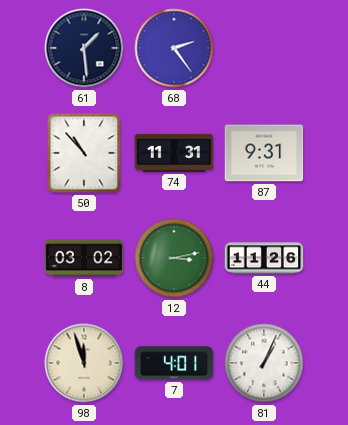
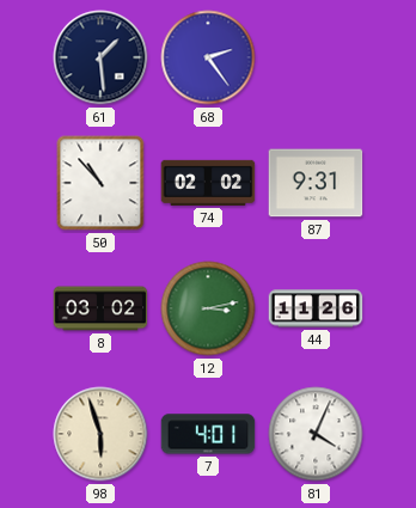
74: 11:31 -> 02:02 (208, 183)
98: 11:57 -> 5:57 (100, 434)
81: 1:04 -> 4:04 (316, 434)
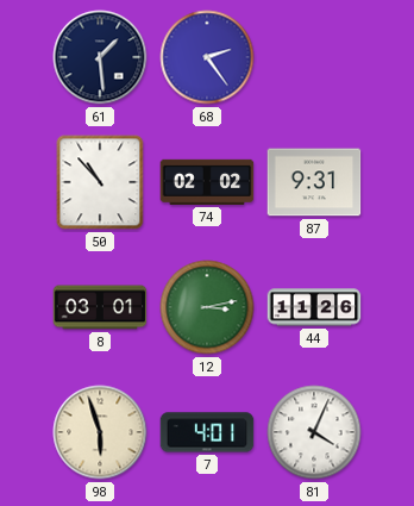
8: 03:02 -> 03:01 (100, 307)
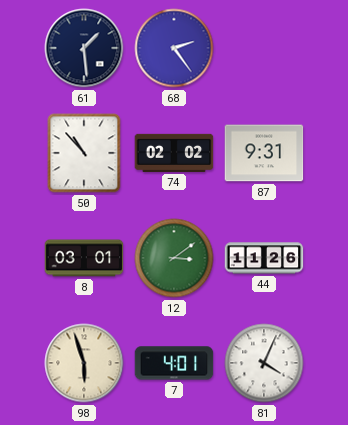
12: 3:13 -> 3:09 (174, 258)
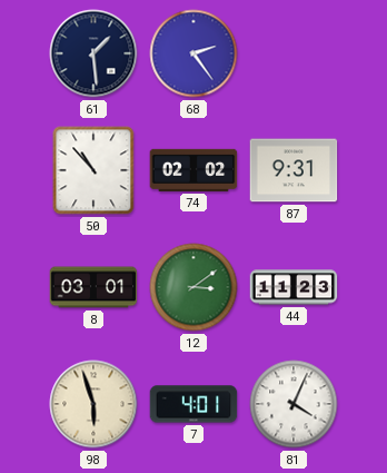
44: 11:26 -> 11:23 (294, 287)
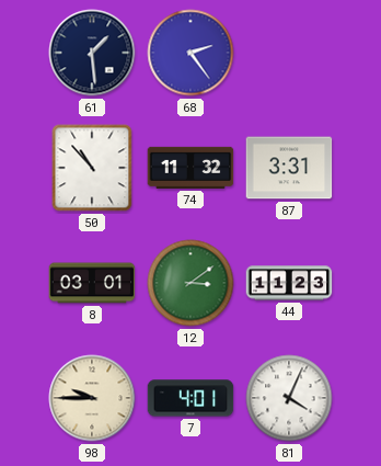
74: 02:02 -> 11:32 (190, 168)
87: 9:31 -> 3:31 (289, 168)
98: 5:57 -> 9:45 (92, 398)
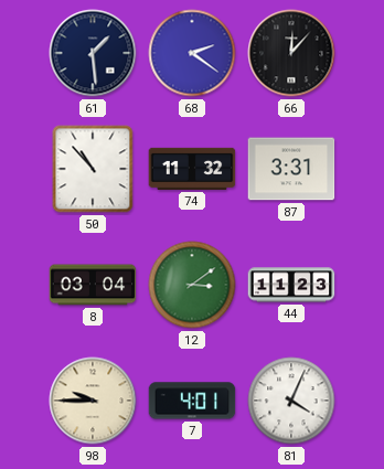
68: 2:24 -> 2:21 (192, 53)
66: none -> 12:07 (291, 53)
8: 03:01 -> 03:04 (93, 285)
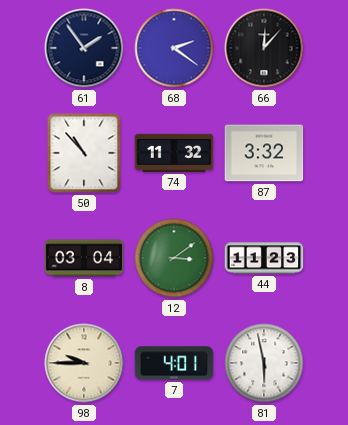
61: 1:29 -> 1:54 (84, 48)
87: 3:31 -> 3:32 (264, 153)
81: 4:04 -> 5:58 (264, 363)
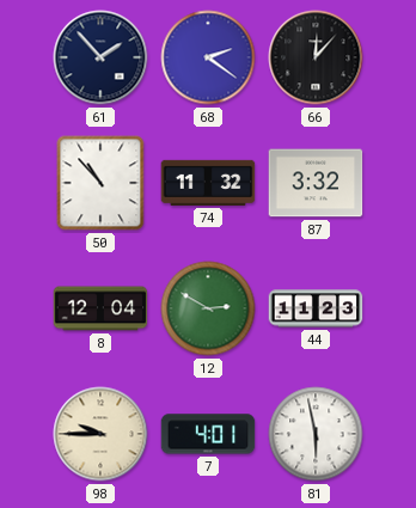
61: 1:54 -> 1:53 (100, 57)
8: 03:04 -> 12:04 (100, 308)
12: 3:09 -> 2:50 (208, 308)
